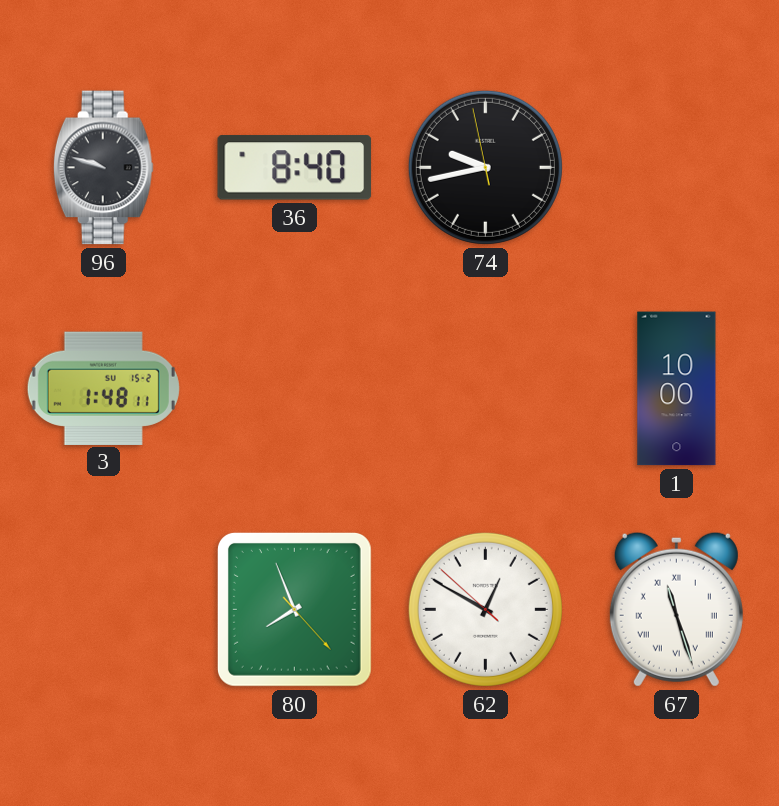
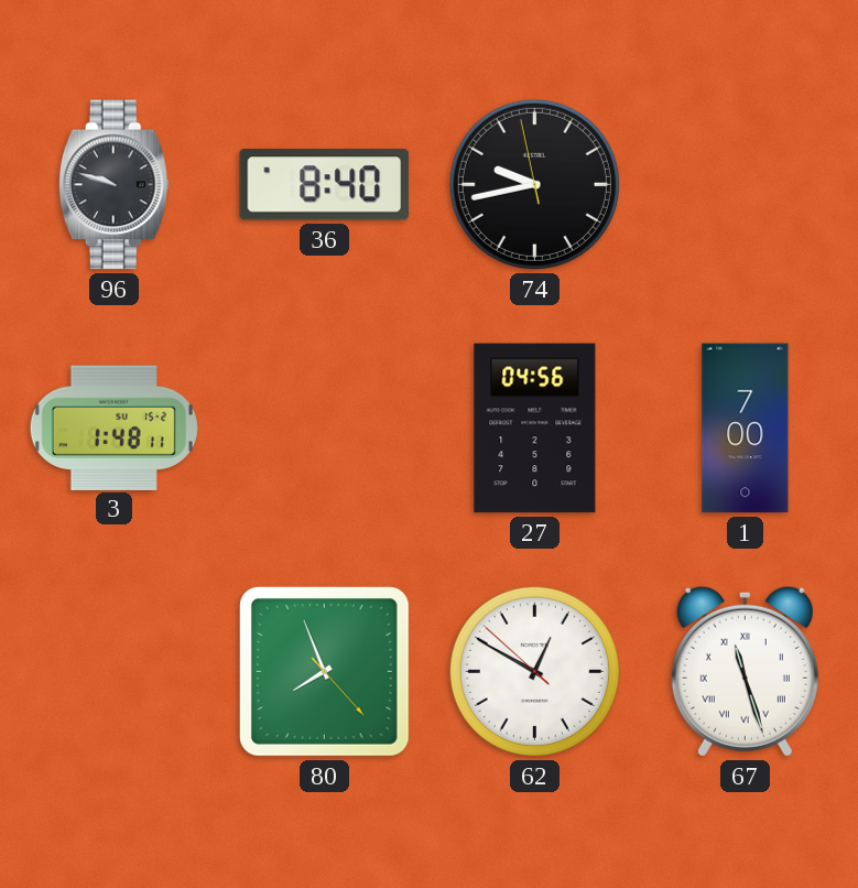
27: none -> 04:56 (535, 429)
1: 10:00 -> 7:00 (746, 429)
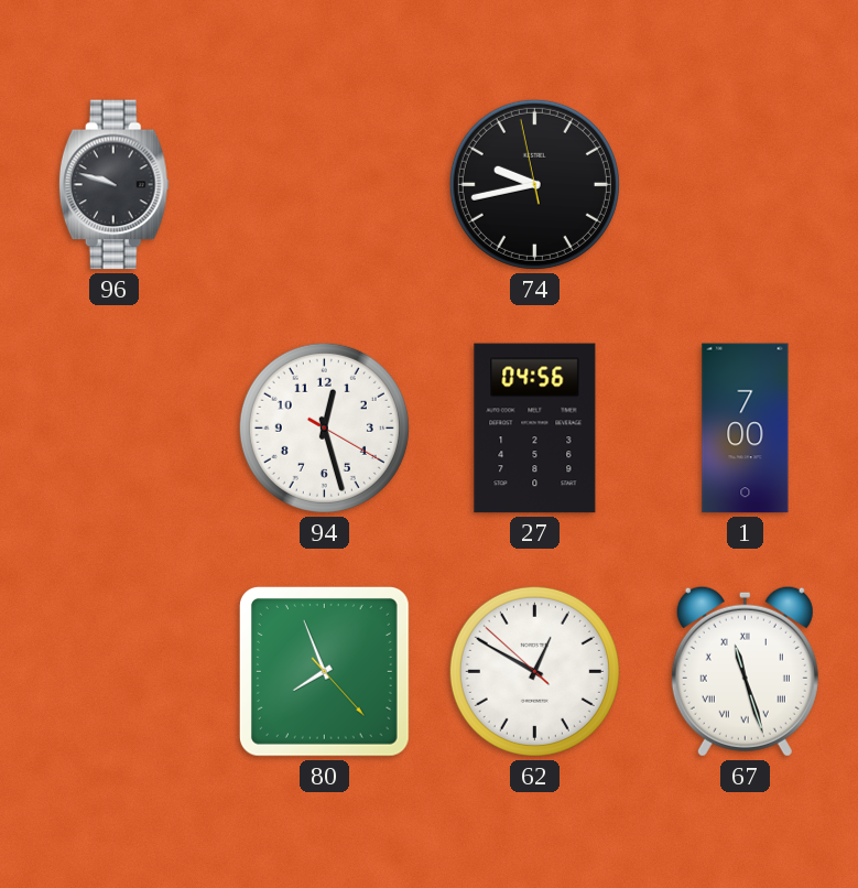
36: 8:40 -> none (325, 185)
3: 1:48 -> none (113, 427)
94: none -> 12:27 (324, 427)
